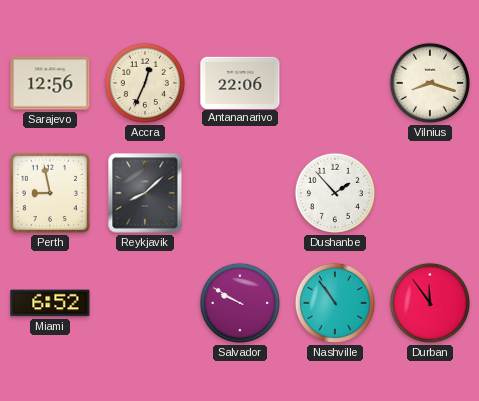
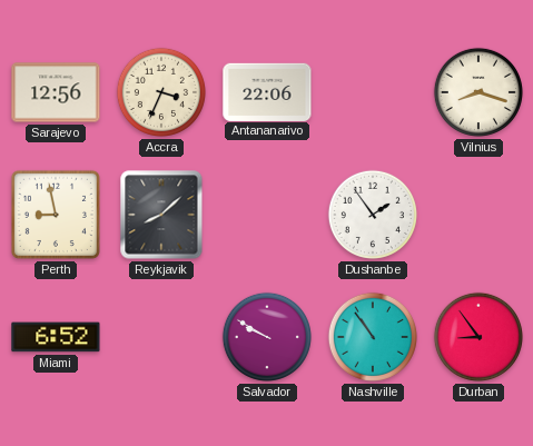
Accra: 12:34 -> 3:34 (161, 92)
Dushanbe: 1:53 -> 1:54 (373, 215)
Durban: 11:54 -> 8:54 (478, 337)
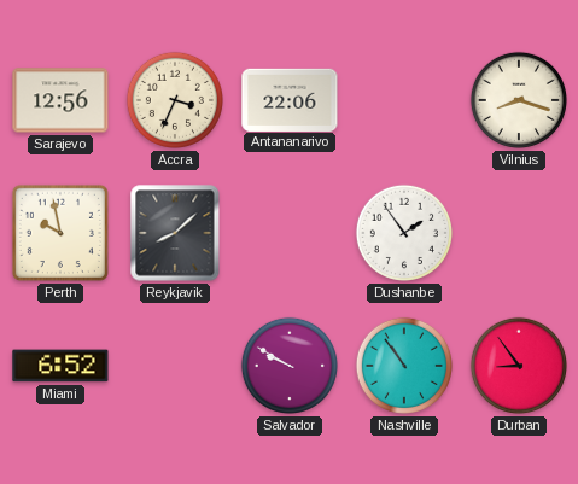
Perth: 8:58 -> 9:58 (60, 233)
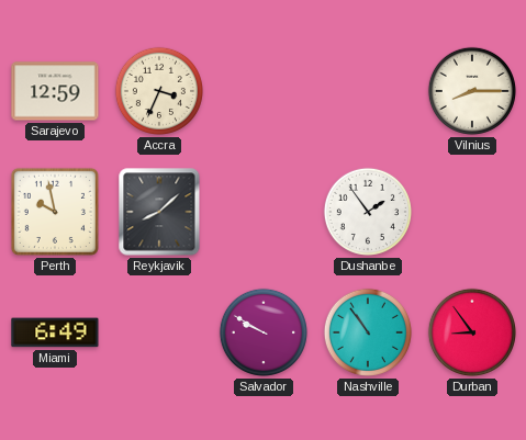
Sarajevo: 12:56 -> 12:59 (55, 91)
Antananarivo: 22:06 -> none (290, 99)
Vilnius: 8:18 -> 8:15 (472, 91)
Miami: 6:52 -> 6:49 (55, 332)
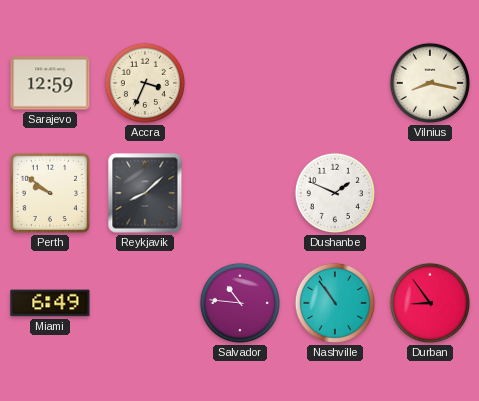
Vilnius: 8:15 -> 8:17 (430, 83)
Perth: 9:58 -> 9:51 (50, 193)
Dushanbe: 1:54 -> 1:49 (335, 193)
Salvador: 9:50 -> 10:46 (240, 303)
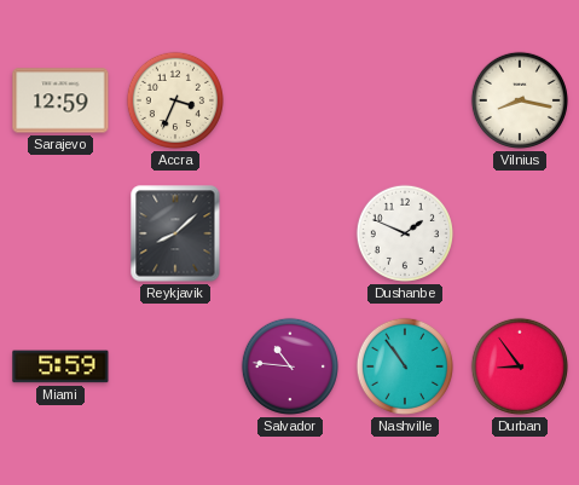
Perth: 9:51 -> none (50, 193)
Miami: 6:49 -> 5:59 (60, 366)
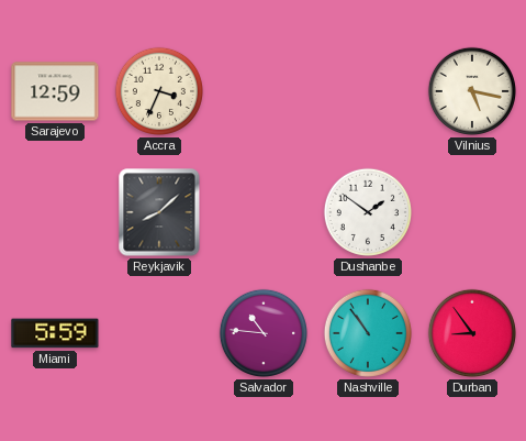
Vilnius: 8:17 -> 5:17 (472, 91)
Dushanbe: 1:49 -> 1:51 (368, 212)
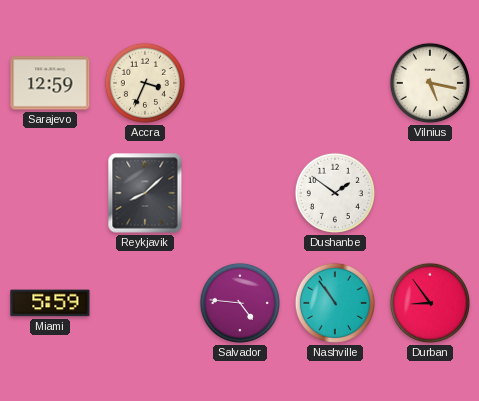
Salvador: 10:46 -> 4:46 (240, 303)
